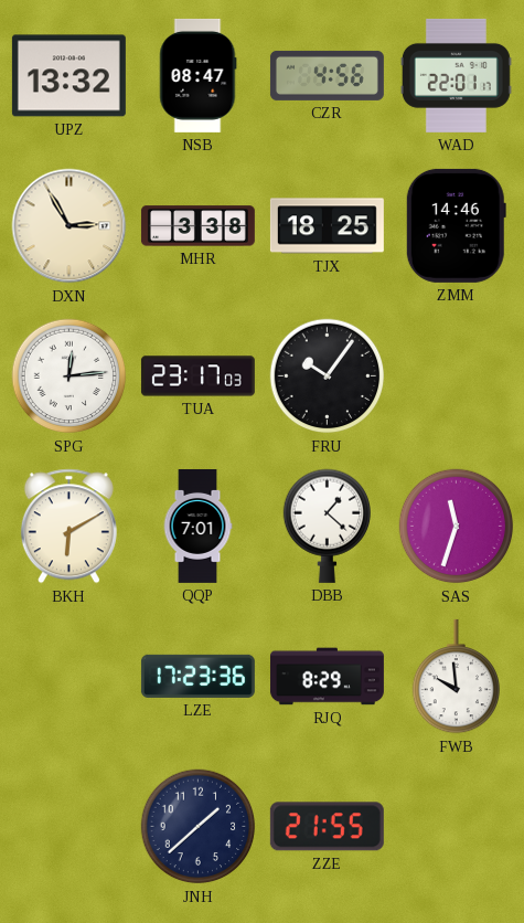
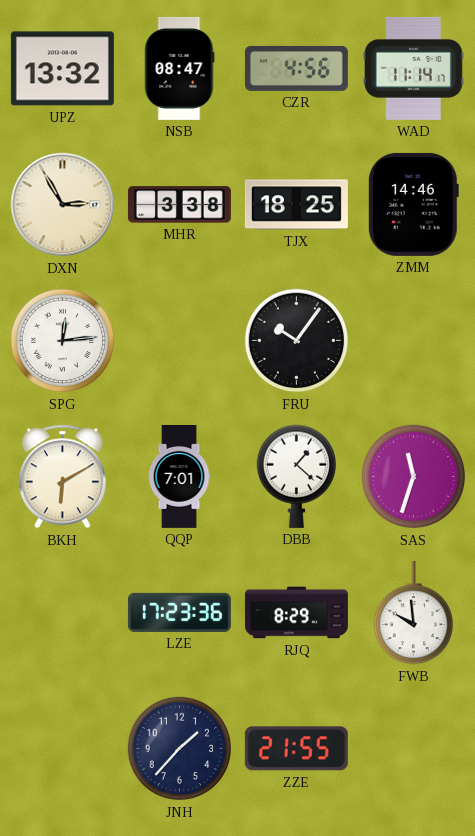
WAD: 22:01 -> 11:14 (413, 68)
TUA: 23:17 -> none (197, 376)
JNH: 1:38 -> 1:37 (180, 749)
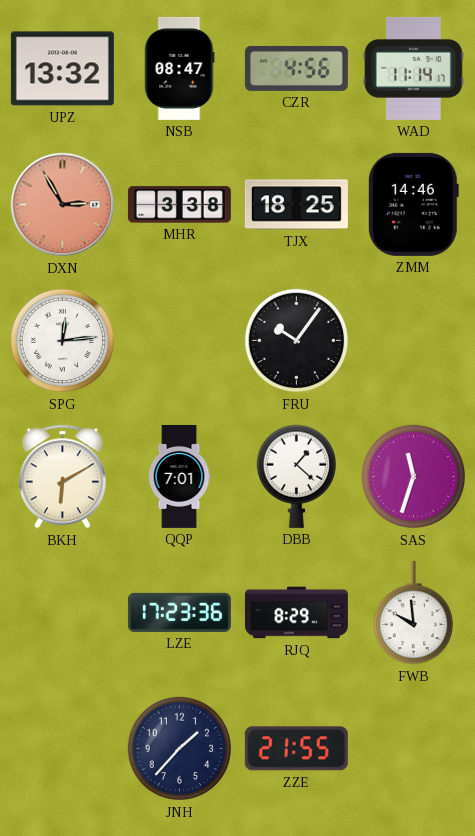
DXN dial: cream -> salmon (63, 205)
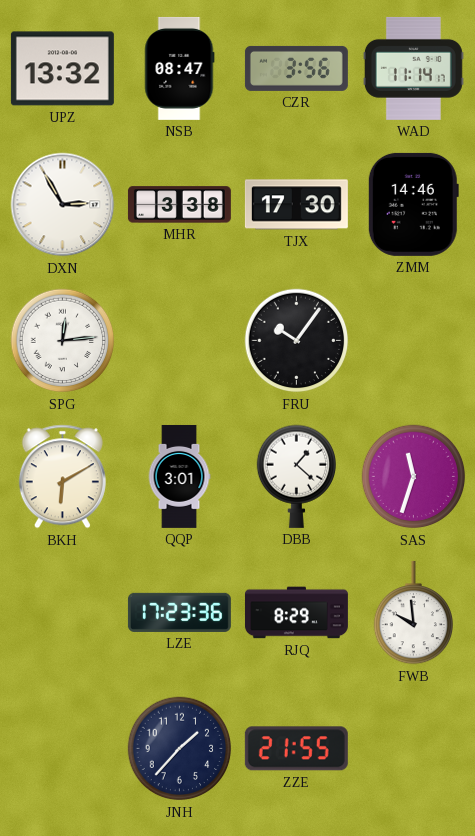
CZR: 4:56 -> 3:56 (296, 68)
DXN dial: salmon -> white (63, 205)
TJX: 18:25 -> 17:30 (296, 205)
QQP: 7:01 -> 3:01 (179, 476)
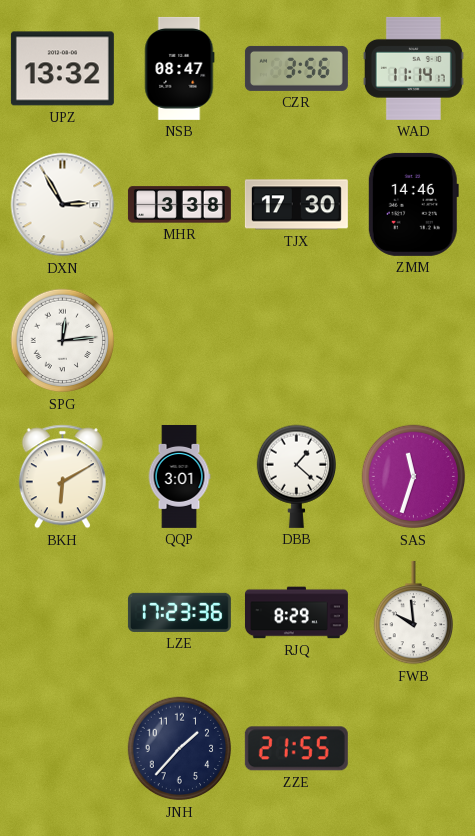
FRU: 10:06 -> none (297, 341)
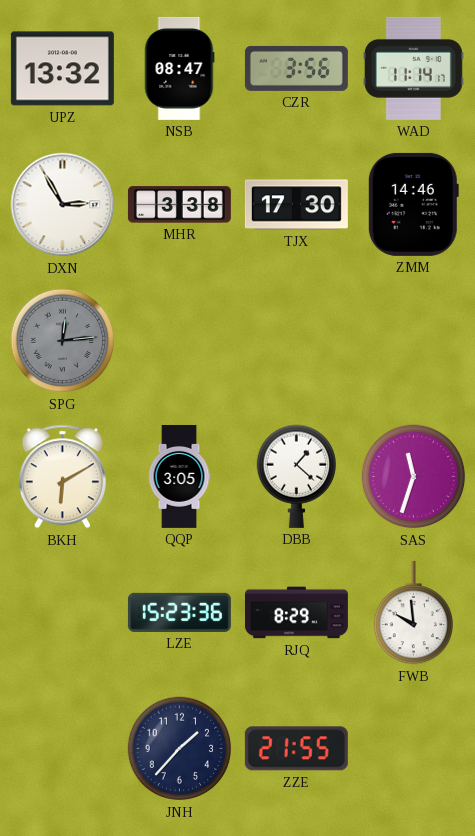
SPG dial: white -> grey (63, 341)
QQP: 3:01 -> 3:05 (179, 476)
LZE: 17:23 -> 15:23 (179, 612)
